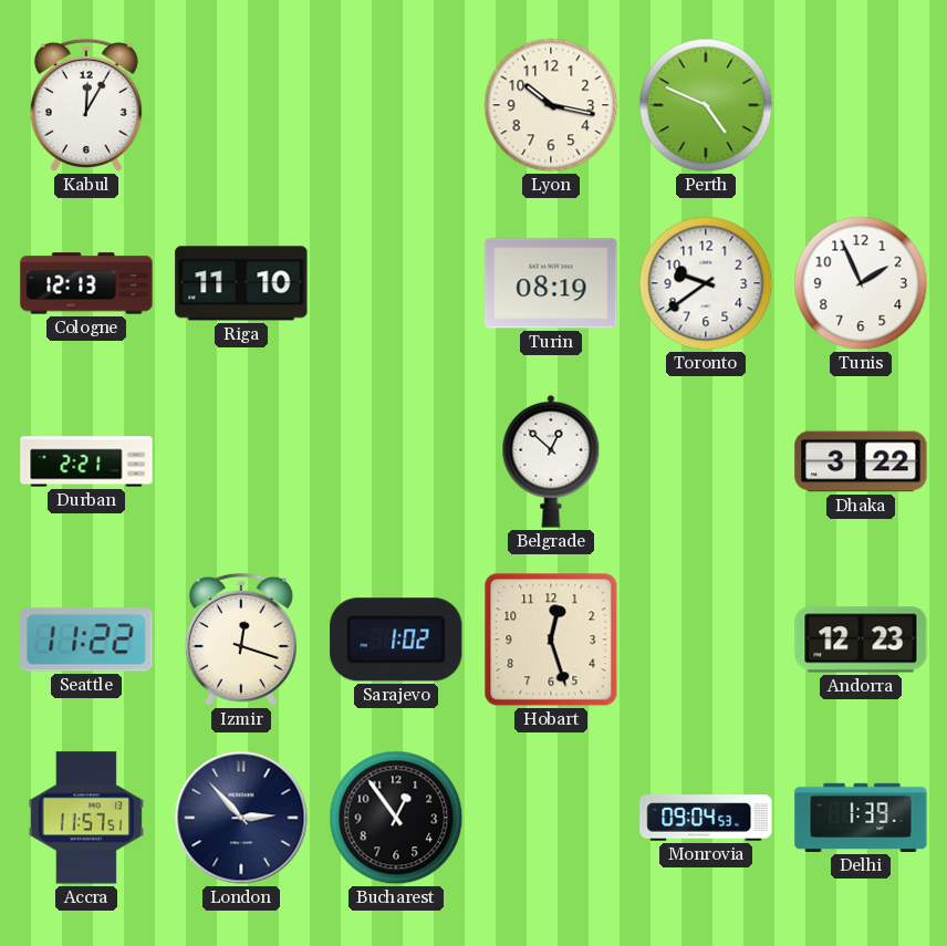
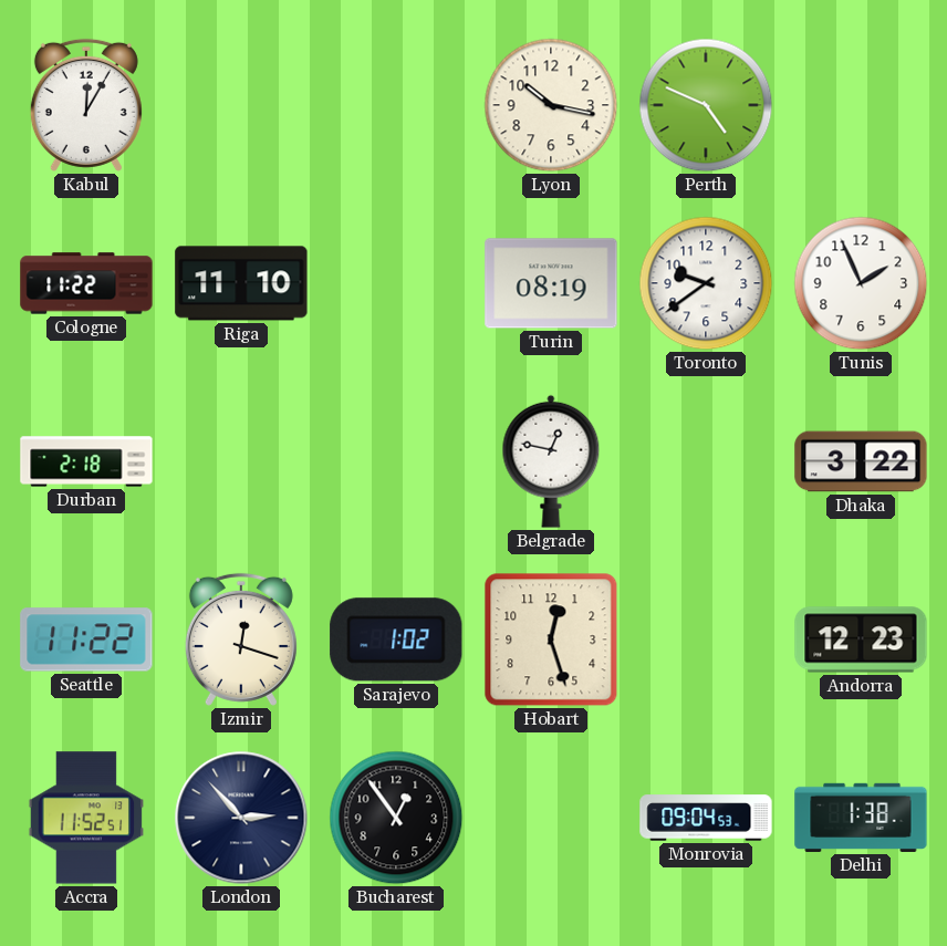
Cologne: 12:13 -> 11:22 (86, 283)
Durban: 2:21 -> 2:18 (86, 461)
Belgrade: 12:52 -> 12:47 (551, 461)
Accra: 11:57 -> 11:52 (86, 818)
Delhi: 1:39 -> 1:38 (861, 818)
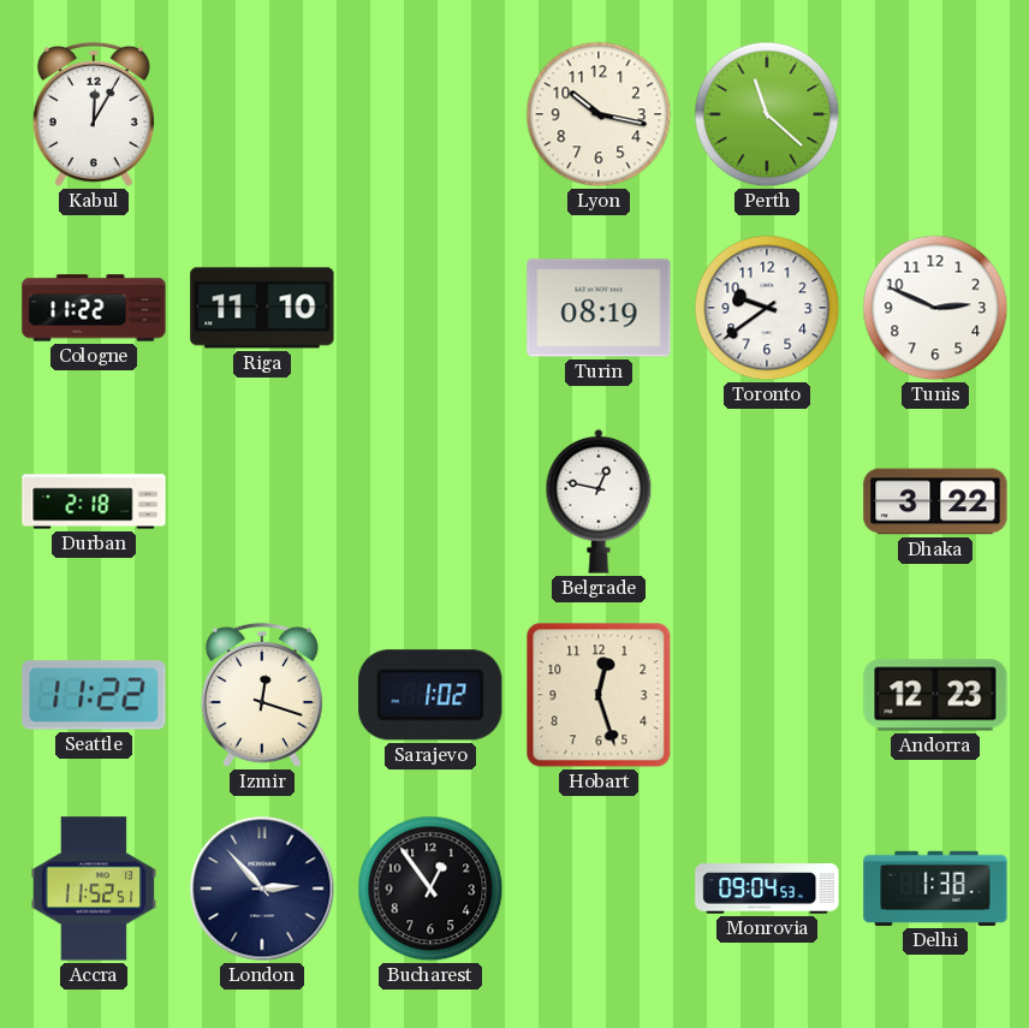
Perth: 4:49 -> 11:22 (767, 114)
Tunis: 1:56 -> 2:49 (935, 308)
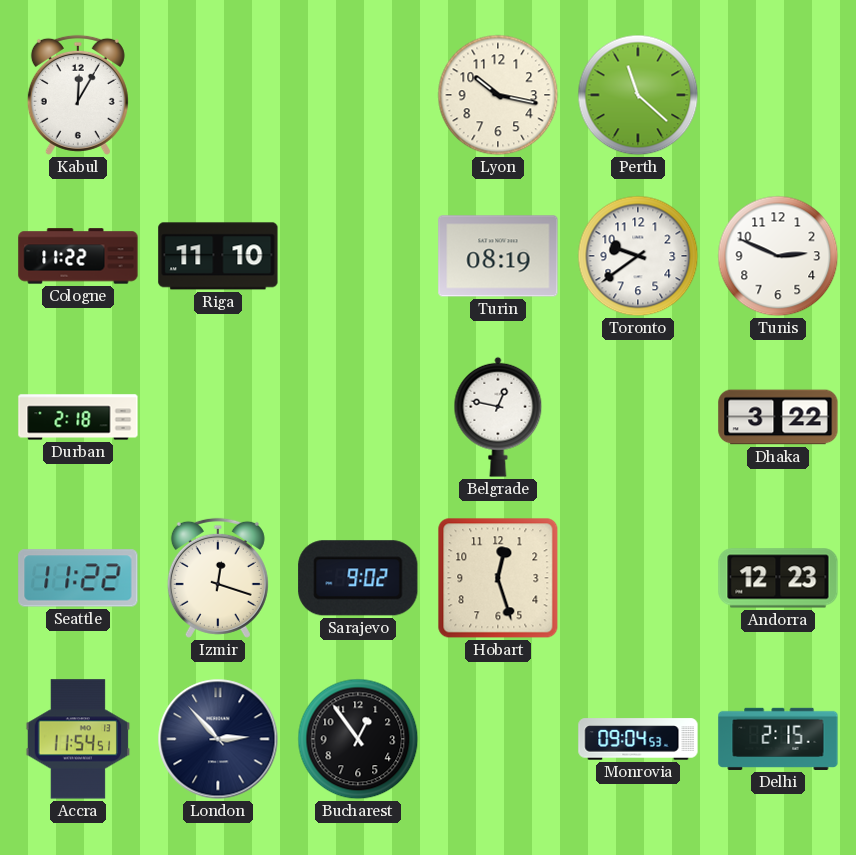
Sarajevo: 1:02 -> 9:02 (358, 578)
Accra: 11:52 -> 11:54 (78, 739)
Delhi: 1:38 -> 2:15 (778, 739)
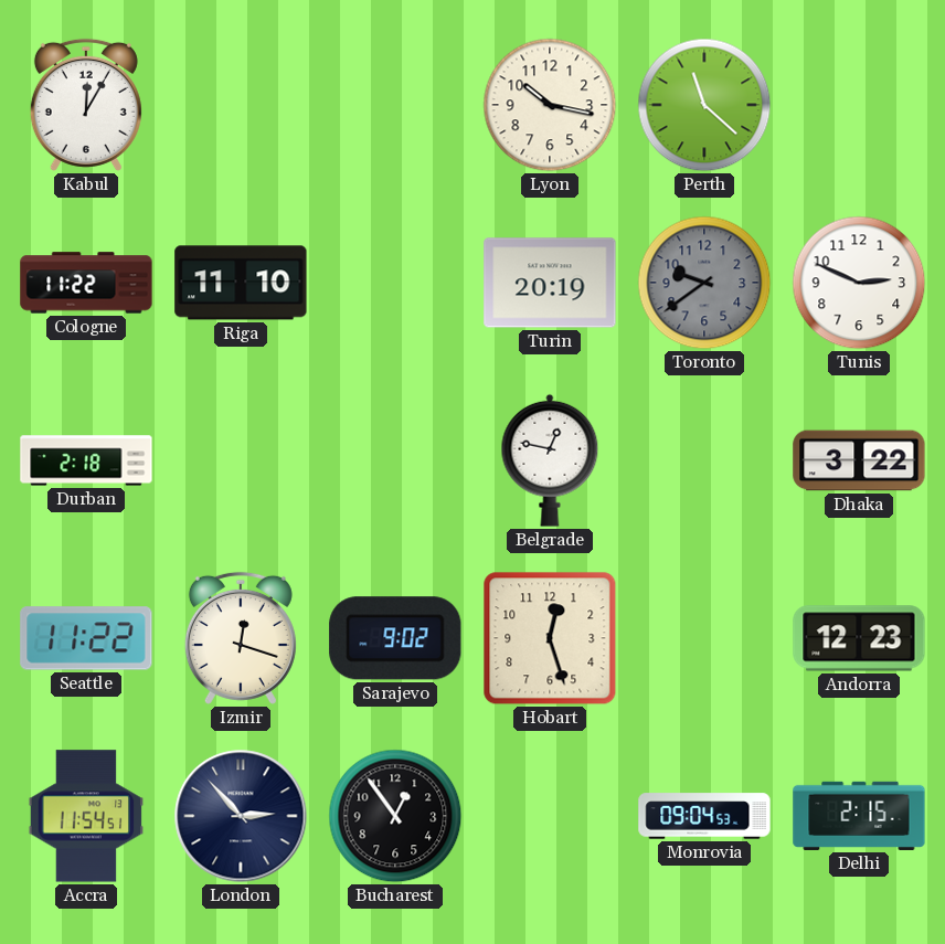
Turin: 08:19 -> 20:19 (550, 283)
Toronto dial: white -> grey (704, 283)
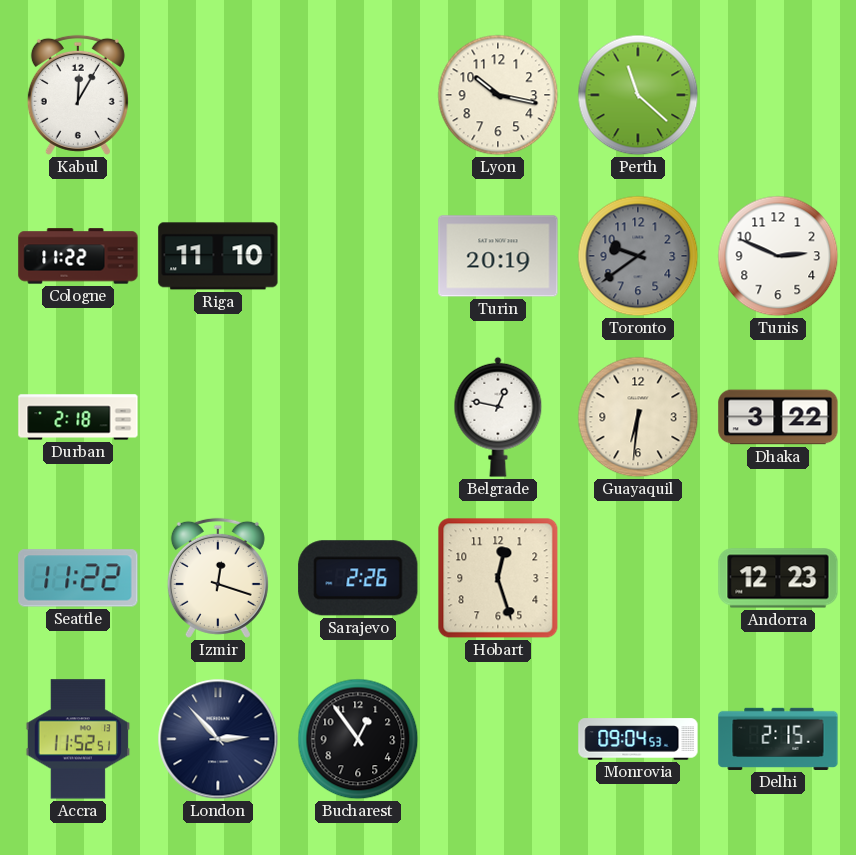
Guayaquil: none -> 6:31 (638, 417)
Sarajevo: 9:02 -> 2:26 (358, 578)
Accra: 11:54 -> 11:52 (78, 739)
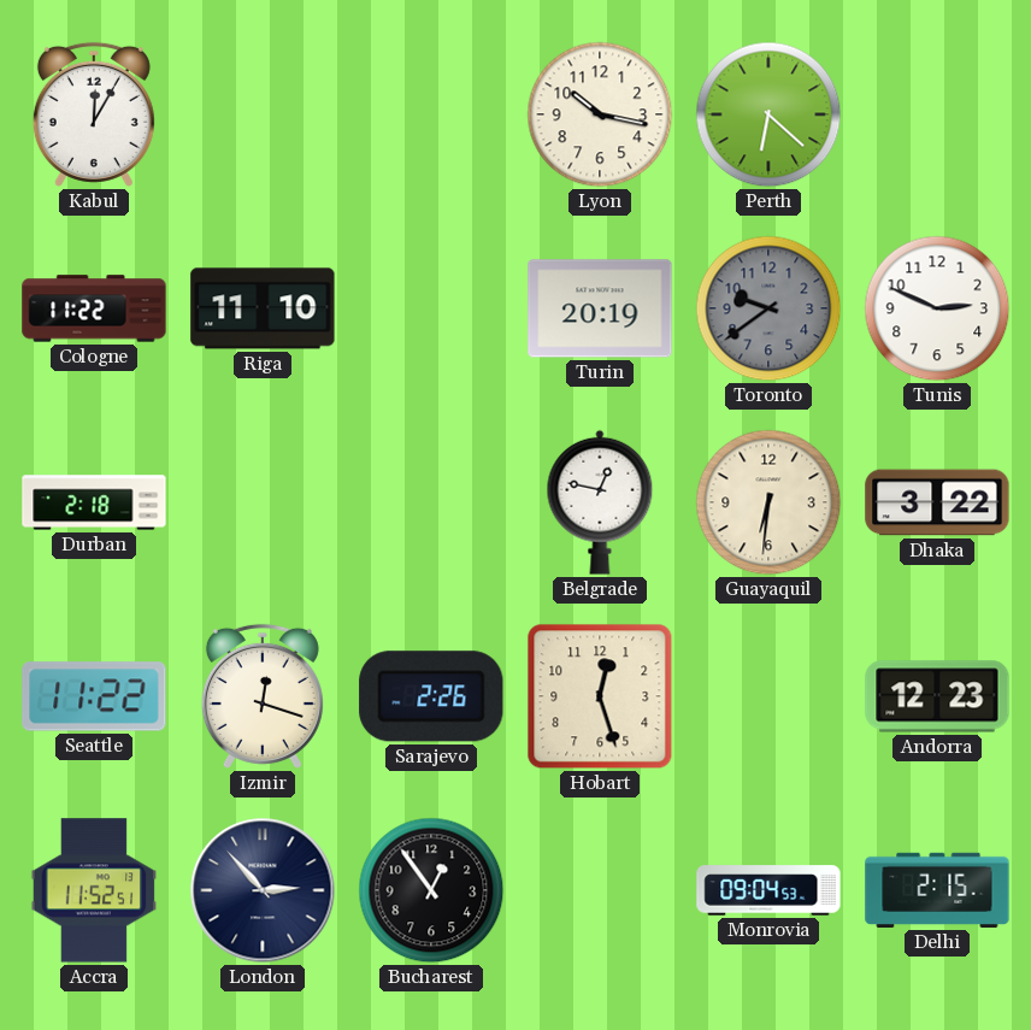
Perth: 11:22 -> 6:22 (768, 114)
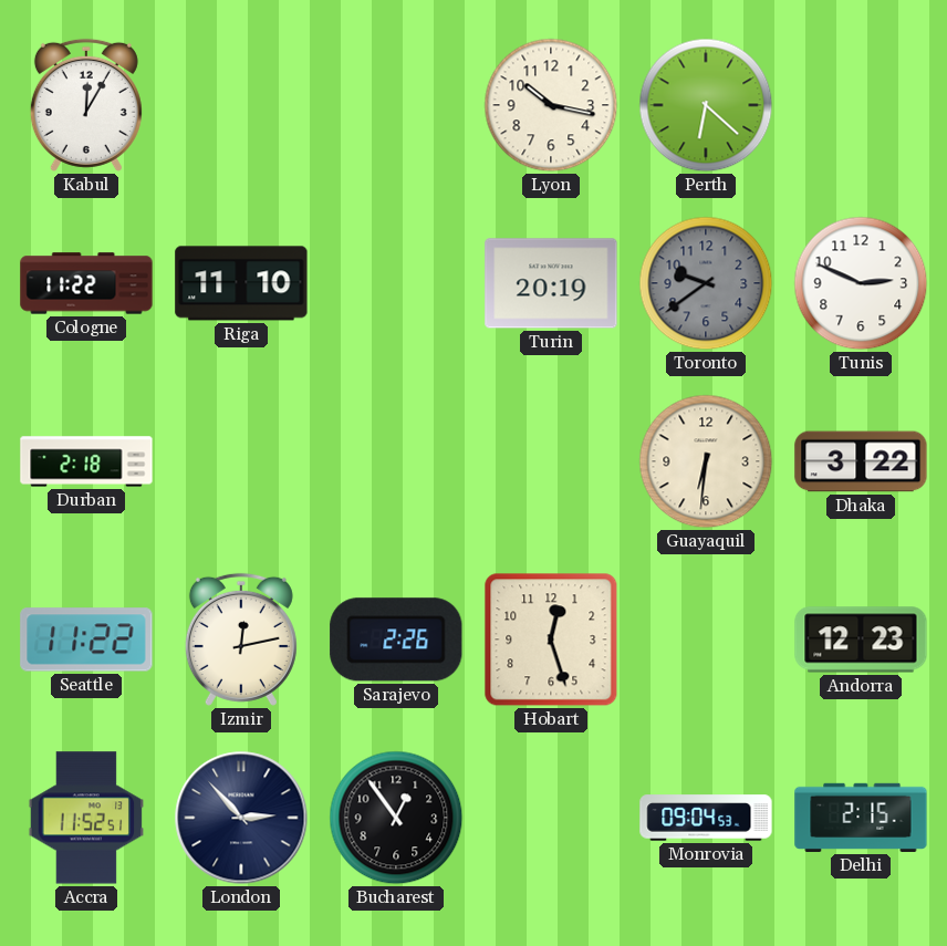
Belgrade: 12:47 -> none (600, 502)
Izmir: 12:18 -> 12:13 (241, 640)
